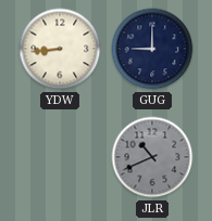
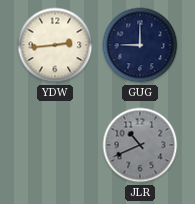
YDW: 8:44 -> 2:44 (55, 45)
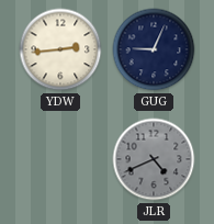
GUG: 9:00 -> 9:04 (154, 49)
JLR: 10:41 -> 4:41 (154, 159)
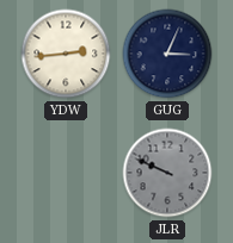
GUG: 9:04 -> 3:04 (167, 54)
JLR: 4:41 -> 9:49 (167, 173)
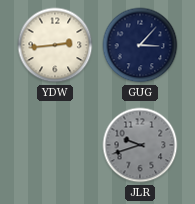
GUG: 3:04 -> 3:07 (140, 45)
JLR: 9:49 -> 9:42 (140, 145)
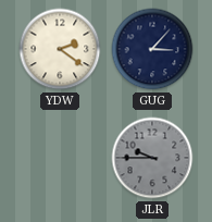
YDW: 2:44 -> 2:21 (60, 49)
JLR: 9:42 -> 9:45 (152, 158)
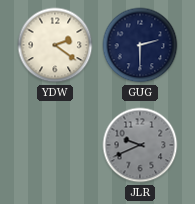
GUG: 3:07 -> 2:30 (140, 45)
JLR: 9:45 -> 9:41 (140, 145)
